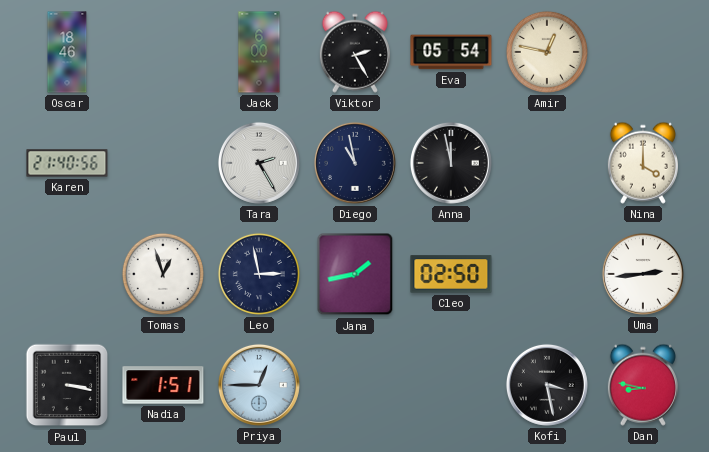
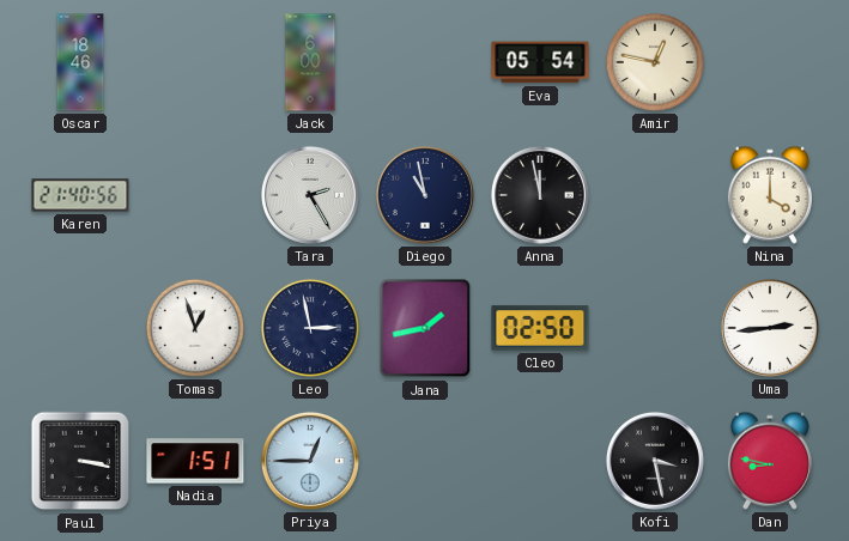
Viktor: 2:25 -> none (355, 52)
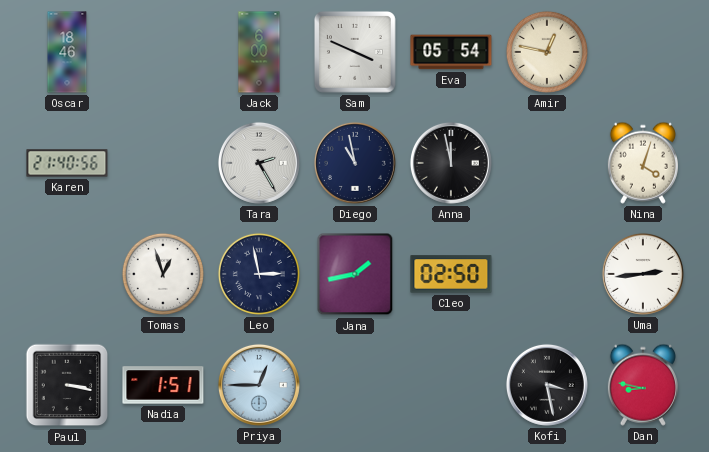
Sam: none -> 3:49 (355, 52)
Nina: 4:00 -> 4:03 (643, 163)
